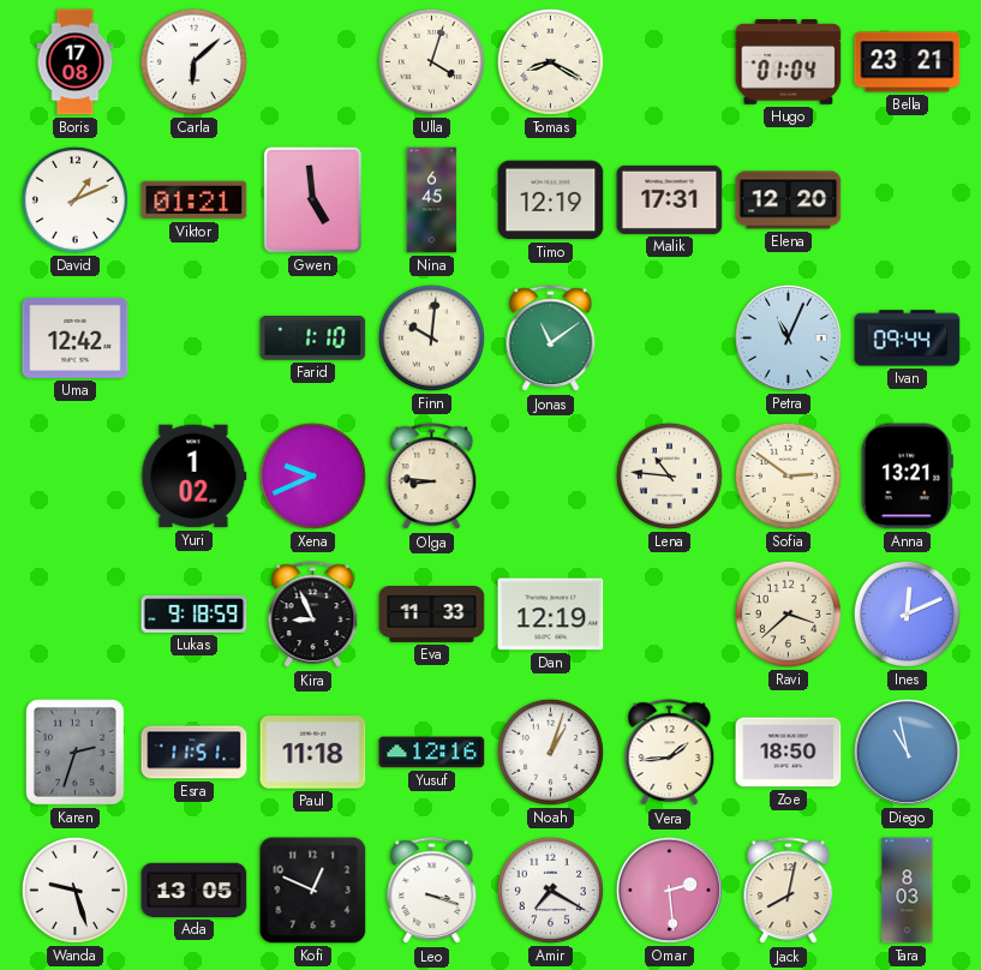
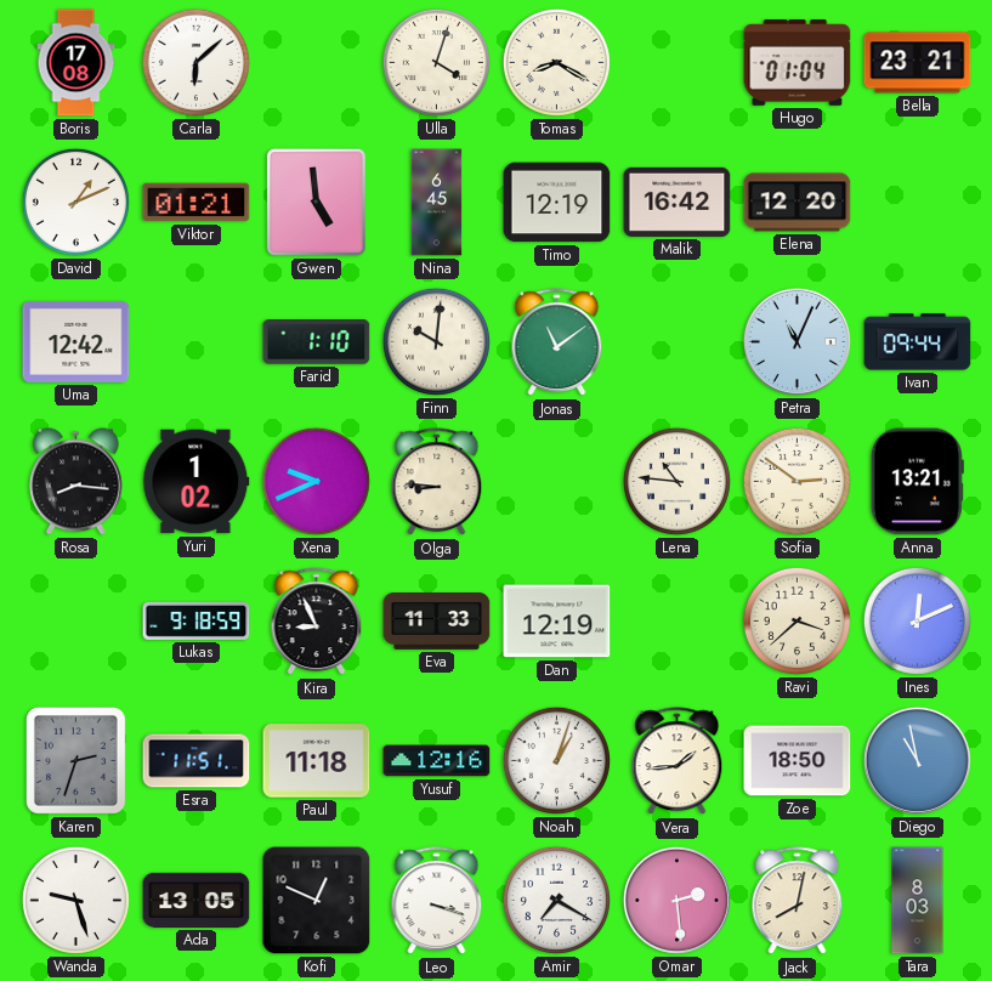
Malik: 17:31 -> 16:42 (678, 202)
Rosa: none -> 8:16 (75, 482)
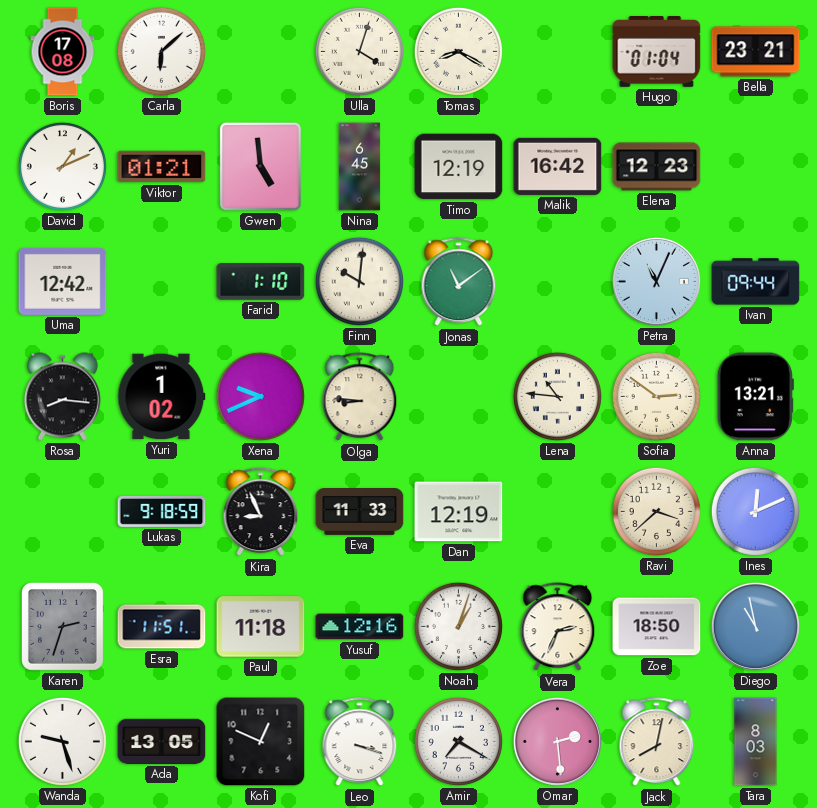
Elena: 12:20 -> 12:23 (657, 167)
Vera: 1:44 -> 2:34 (558, 627)
